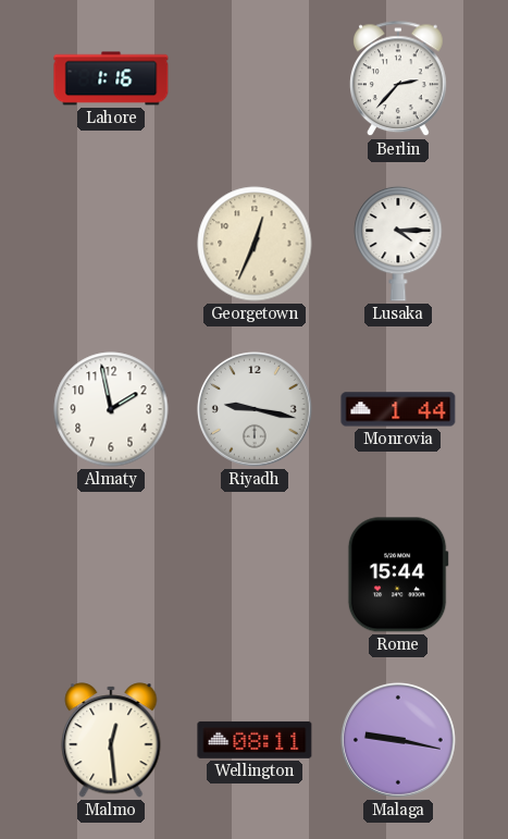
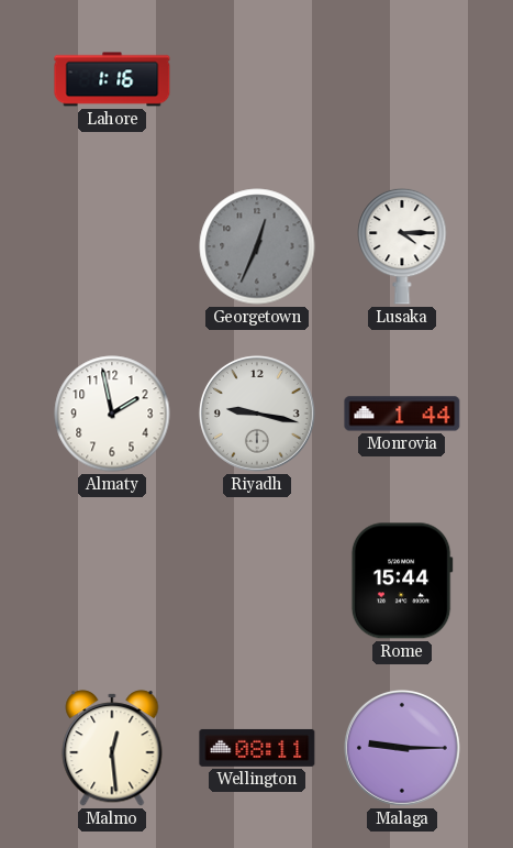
Berlin: 2:37 -> none (399, 79)
Georgetown dial: cream -> grey (257, 246)
Malaga: 9:17 -> 9:15 (402, 748)
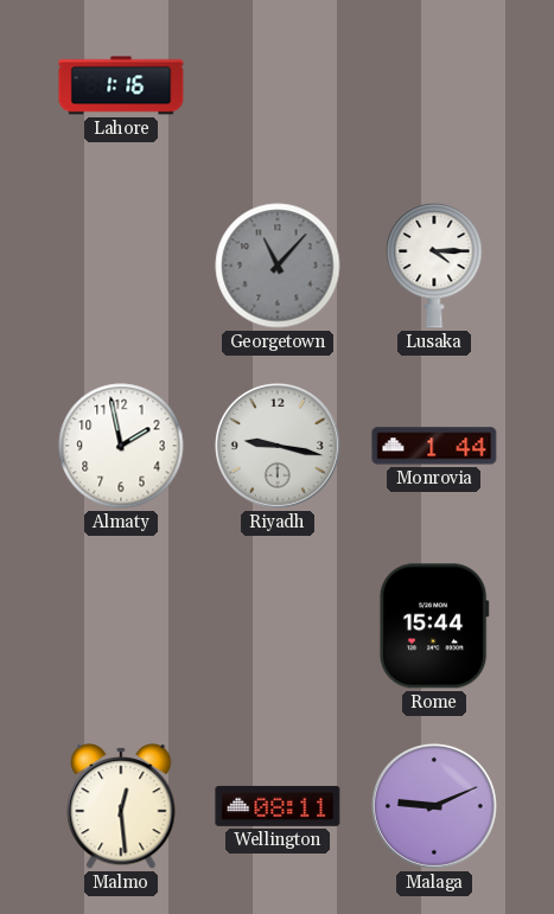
Georgetown: 12:34 -> 11:07 (278, 266)
Malaga: 9:15 -> 9:11 (434, 806)
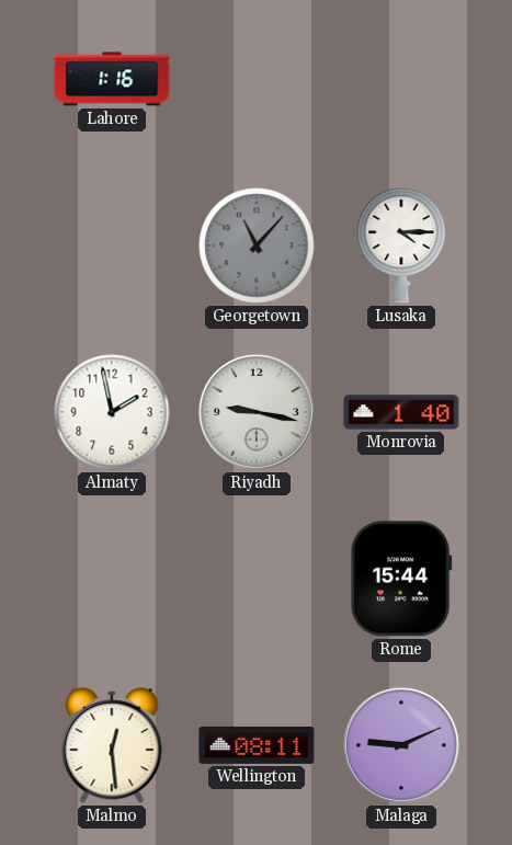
Monrovia: 1:44 -> 1:40 (401, 412)
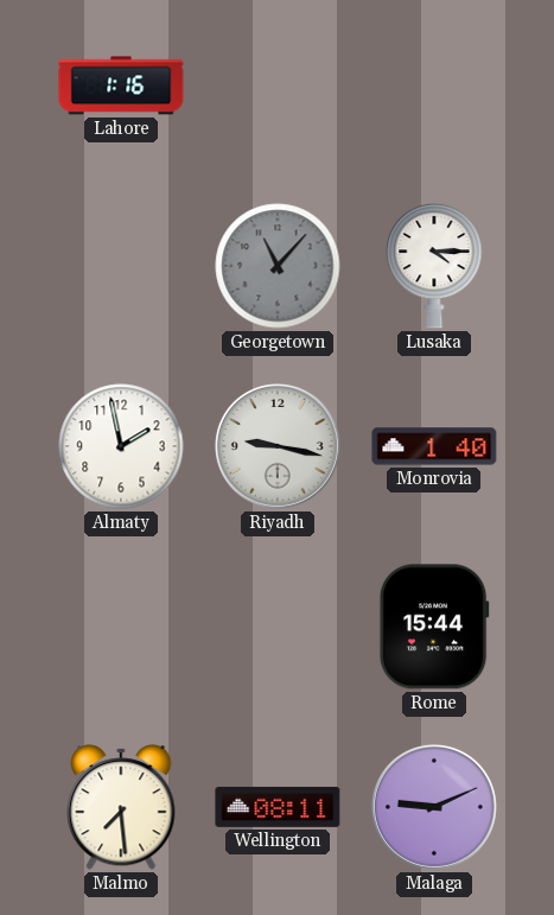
Malmo: 12:29 -> 7:29 (121, 807)
